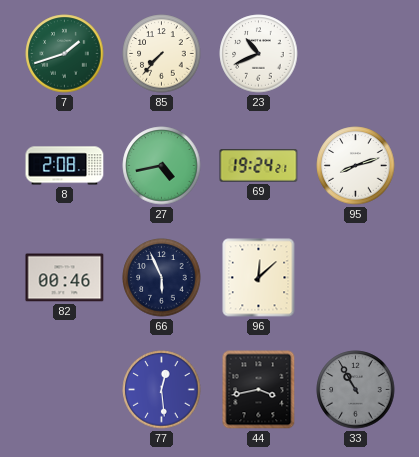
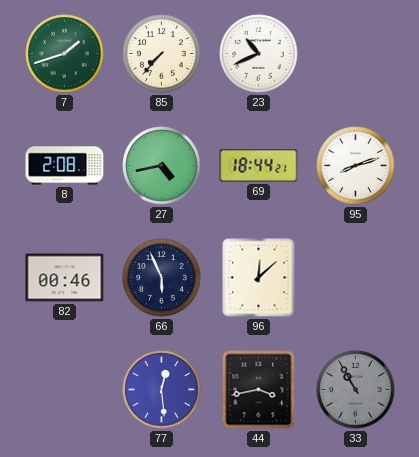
69: 19:24 -> 18:44 (259, 166)
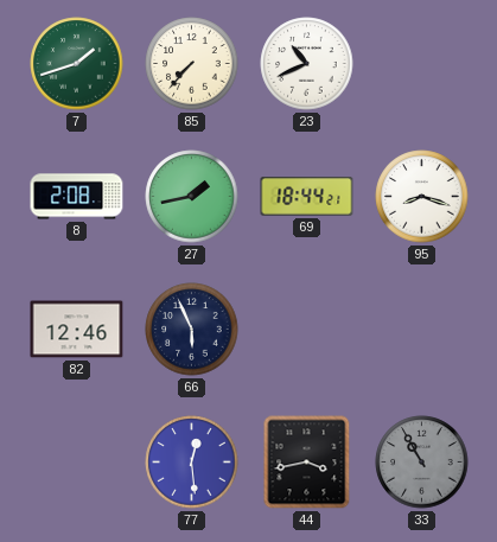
27: 4:43 -> 1:43 (192, 197)
95: 8:12 -> 8:18 (422, 197)
82: 00:46 -> 12:46 (77, 330)
96: 12:08 -> none (259, 278)
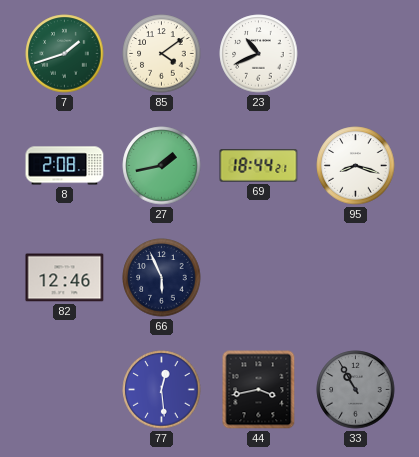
85: 7:37 -> 4:09 (162, 54)
